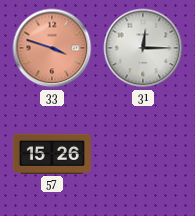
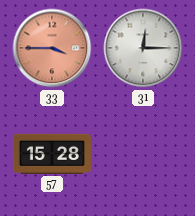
33: 3:48 -> 3:45 (52, 48)
57: 15:26 -> 15:28 (52, 154)
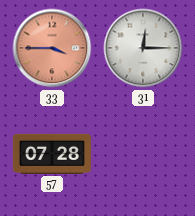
57: 15:28 -> 07:28 (52, 154)
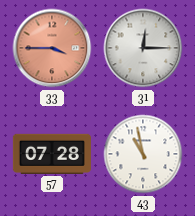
43: none -> 10:58 (143, 154)
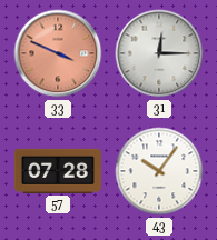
33: 3:45 -> 3:49 (58, 53)
43: 10:58 -> 10:06 (159, 171)
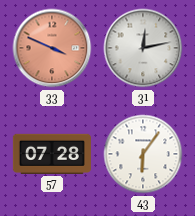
31: 12:15 -> 12:13 (143, 48)
43: 10:06 -> 6:06 (143, 154)
